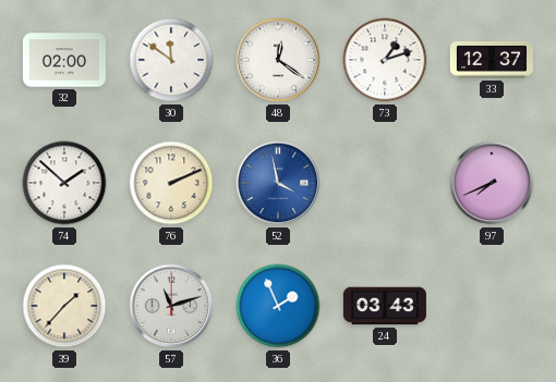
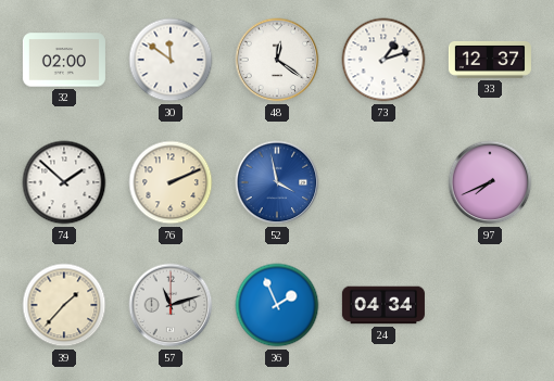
24: 03:43 -> 04:34 (383, 305)
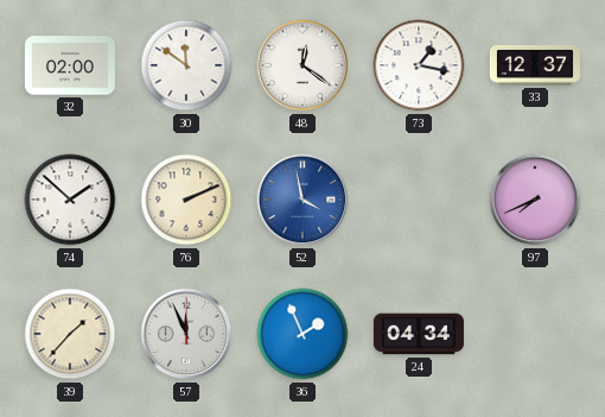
73: 1:12 -> 1:17 (419, 65)
57: 11:12 -> 11:56 (186, 334)
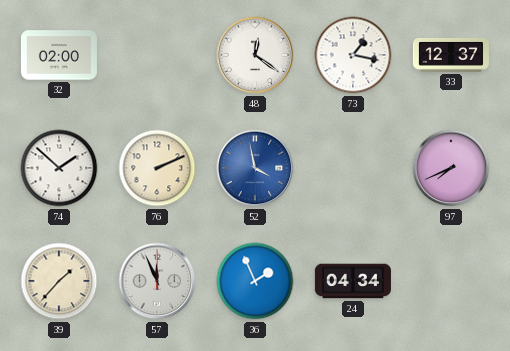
30: 11:51 -> none (186, 65)
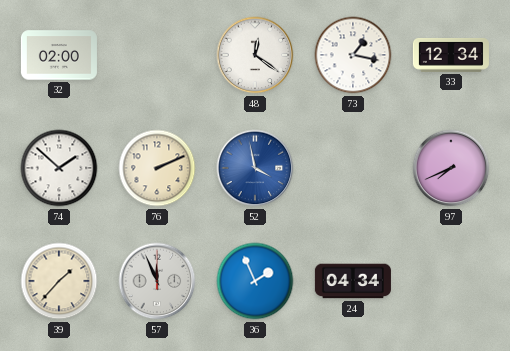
33: 12:37 -> 12:34 (451, 55)
